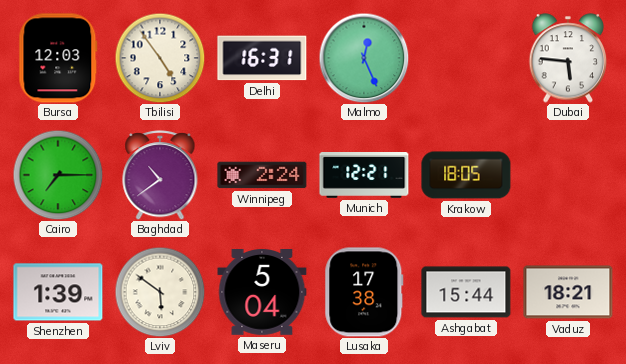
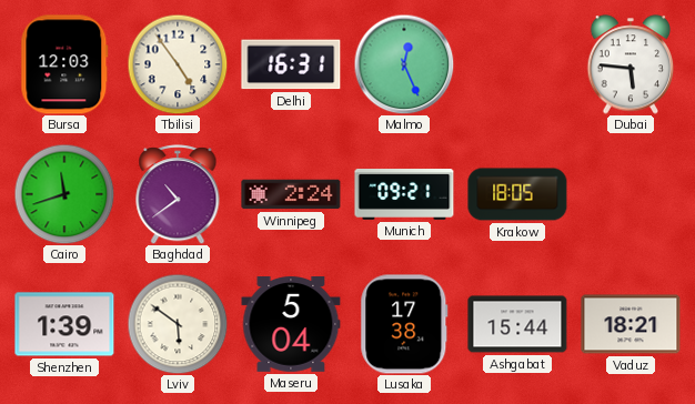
Cairo: 7:15 -> 11:42 (64, 194)
Munich: 12:21 -> 09:21 (404, 195)
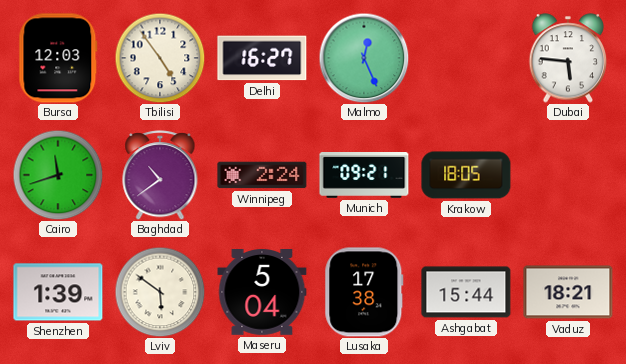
Delhi: 16:31 -> 16:27 (262, 58)
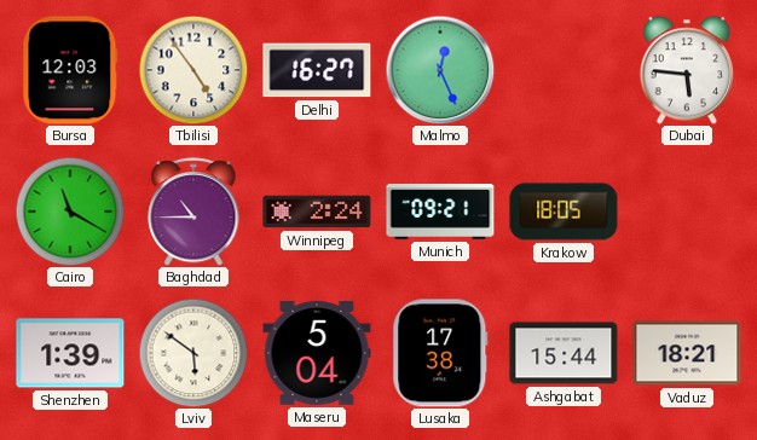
Cairo: 11:42 -> 11:20 (70, 212)
Baghdad: 10:39 -> 10:45 (193, 212)
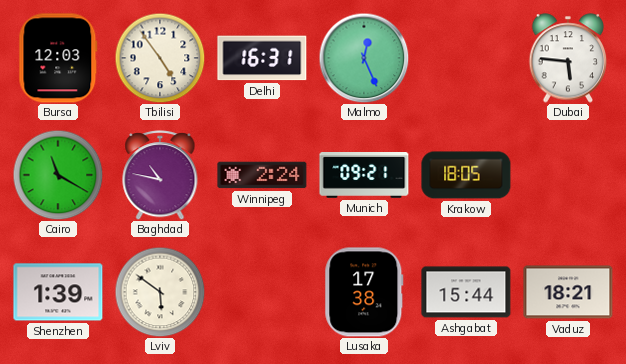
Delhi: 16:27 -> 16:31 (262, 58)
Baghdad: 10:45 -> 10:47 (160, 175)
Maseru: 5:04 -> none (317, 354)
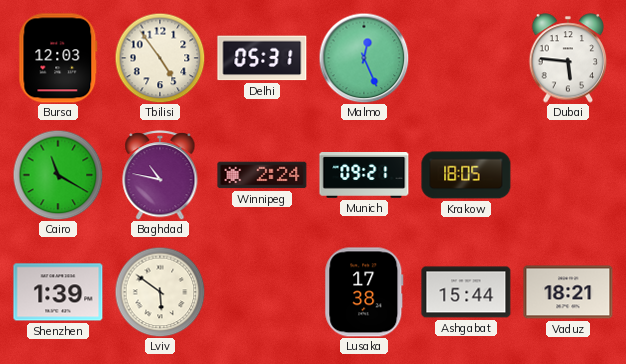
Delhi: 16:31 -> 05:31 (262, 58)
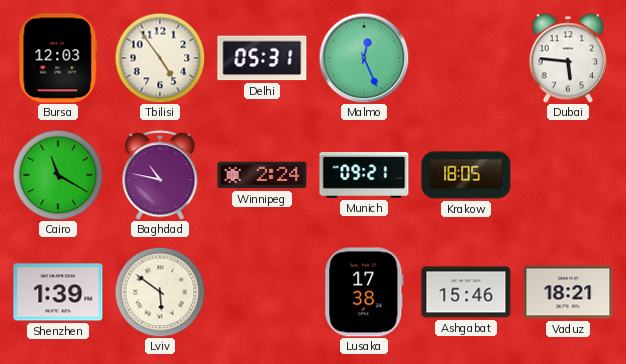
Ashgabat: 15:44 -> 15:46 (466, 292)
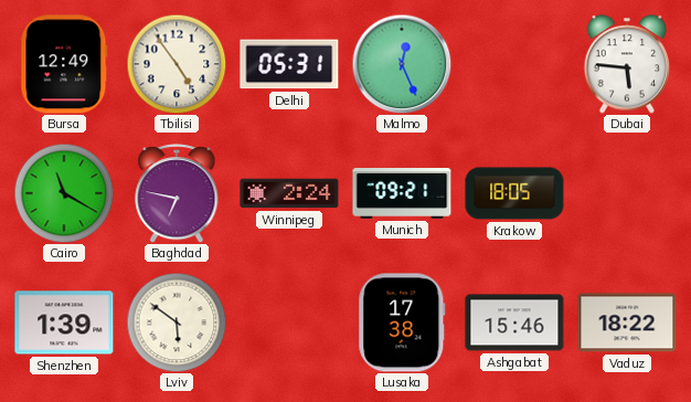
Bursa: 12:03 -> 12:49 (64, 64)
Baghdad: 10:47 -> 6:47 (177, 193)
Vaduz: 18:21 -> 18:22 (627, 322)
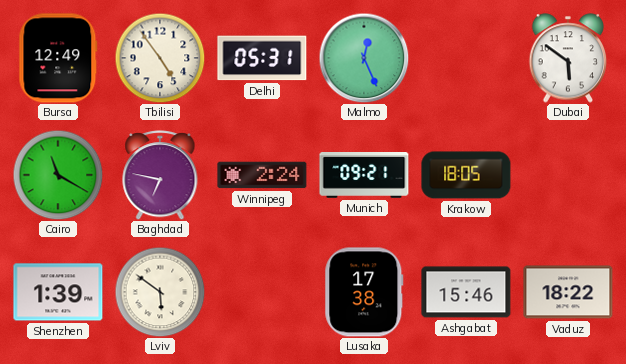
Dubai: 5:46 -> 5:51 (568, 58)
